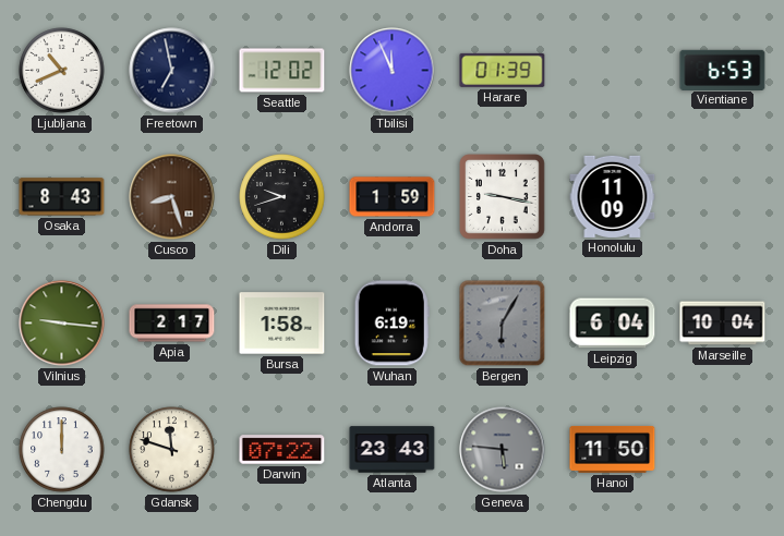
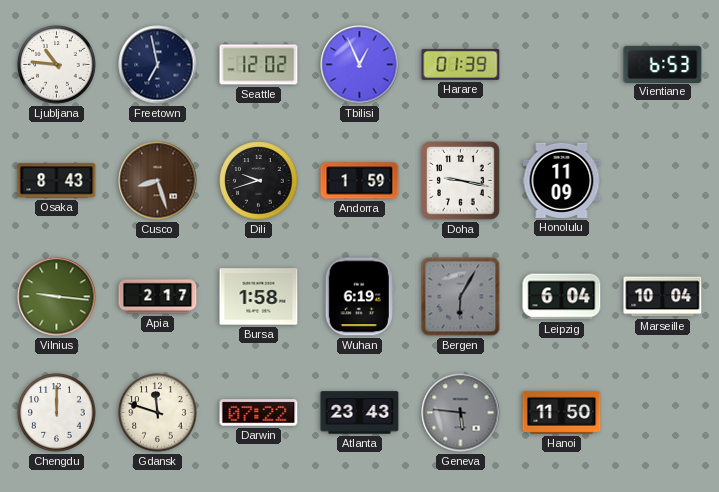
Ljubljana: 10:41 -> 10:46 (57, 65)
Tbilisi: 11:56 -> 12:56 (360, 65)
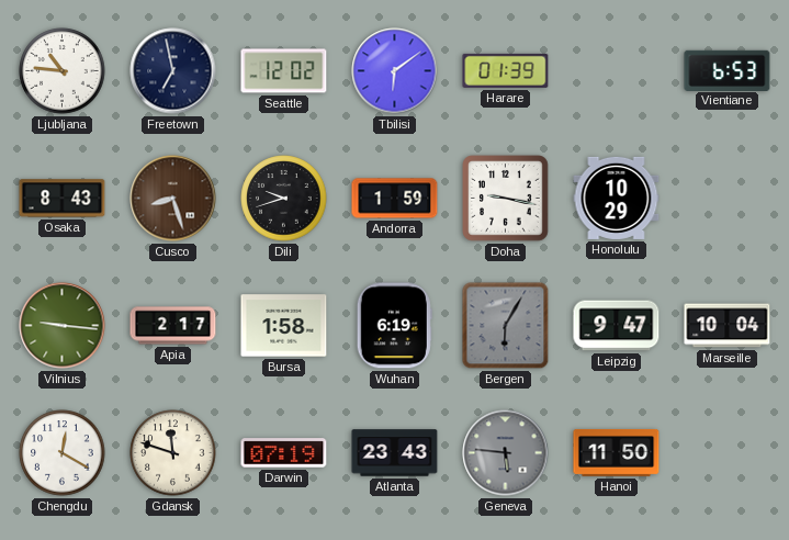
Tbilisi: 12:56 -> 6:09 (395, 71)
Honolulu: 11:09 -> 10:29 (617, 198)
Leipzig: 6:04 -> 9:47 (617, 326)
Chengdu: 12:00 -> 12:20 (63, 453)
Darwin: 07:22 -> 07:19 (284, 453)
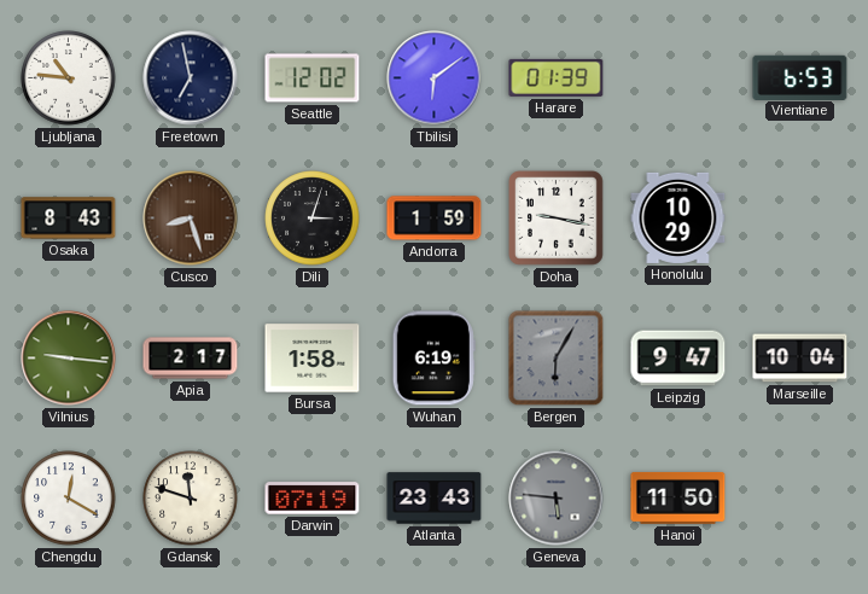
Dili: 9:42 -> 3:03 (313, 219)
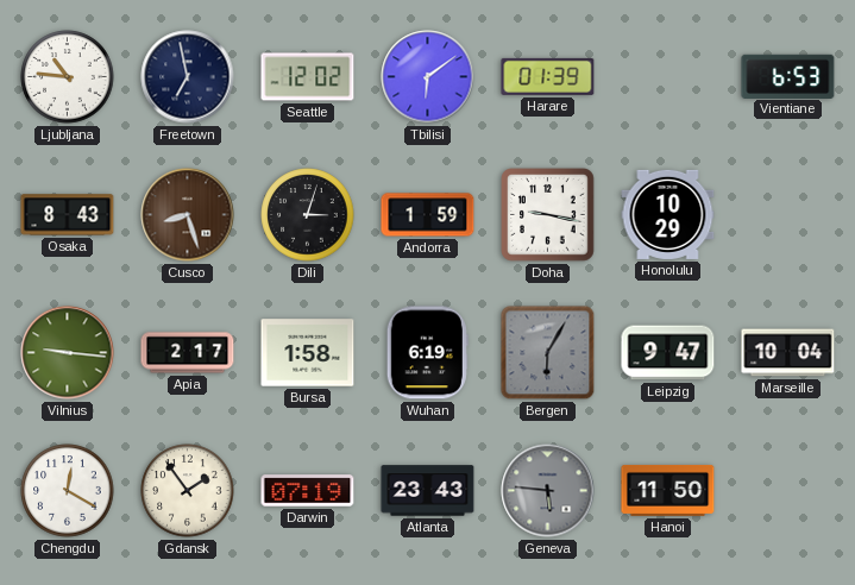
Gdansk: 11:48 -> 1:54 (188, 491)
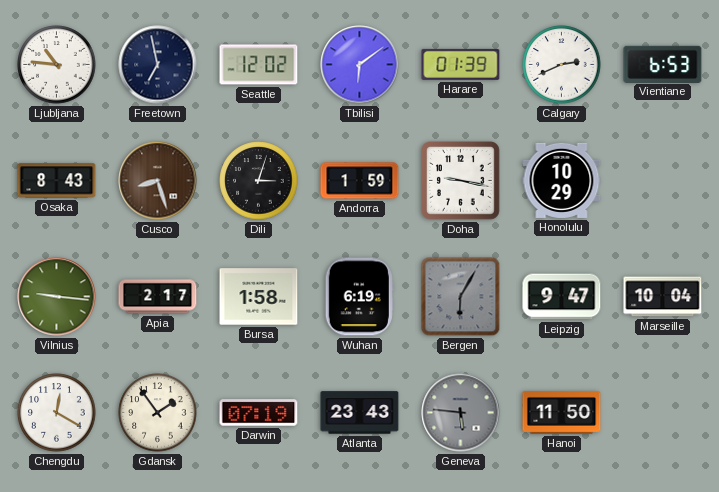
Calgary: none -> 2:41 (562, 65)
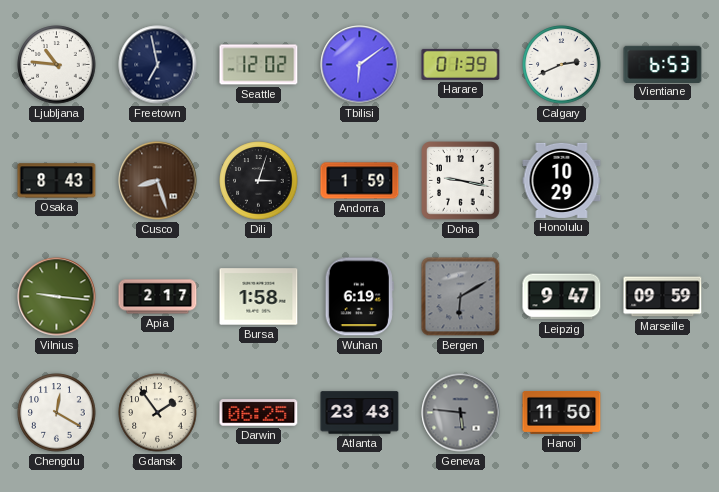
Bergen: 6:05 -> 6:10 (461, 297)
Marseille: 10:04 -> 09:59 (663, 297)
Darwin: 07:19 -> 06:25 (259, 413)
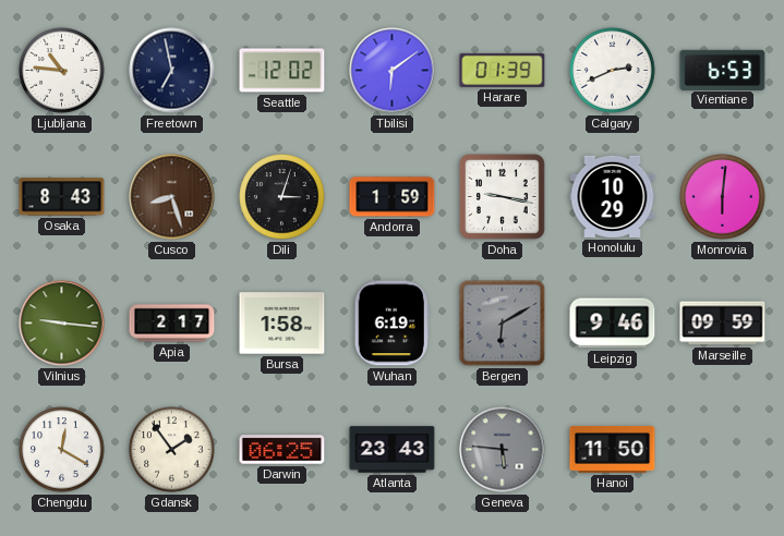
Monrovia: none -> 6:01 (723, 197)
Leipzig: 9:47 -> 9:46 (613, 324)
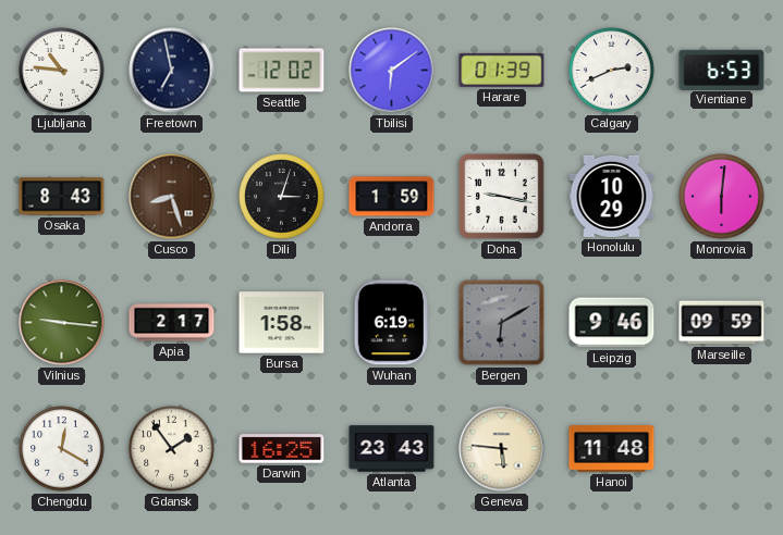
Darwin: 06:25 -> 16:25 (282, 449)
Geneva dial: grey -> cream (502, 449)
Hanoi: 11:50 -> 11:48 (612, 448)
